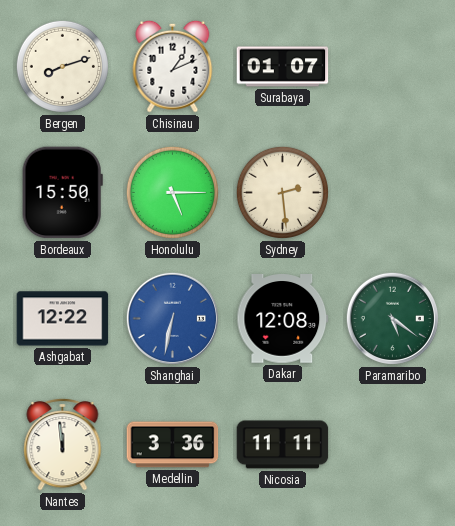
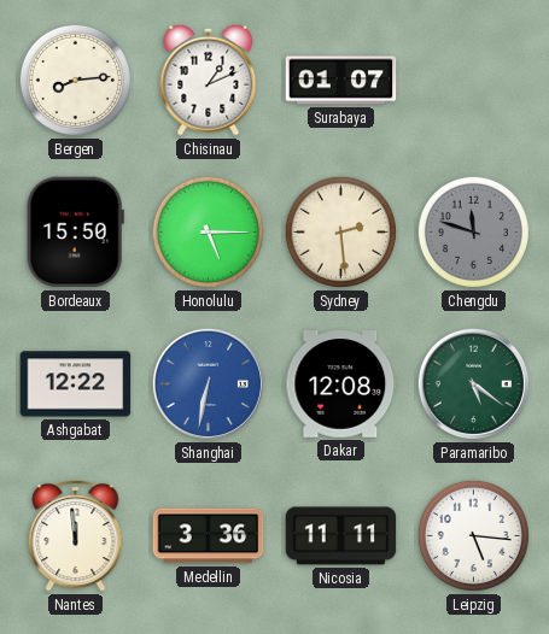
Bergen: 8:12 -> 8:14 (75, 80)
Chengdu: none -> 11:48 (473, 231)
Leipzig: none -> 5:16 (473, 535)
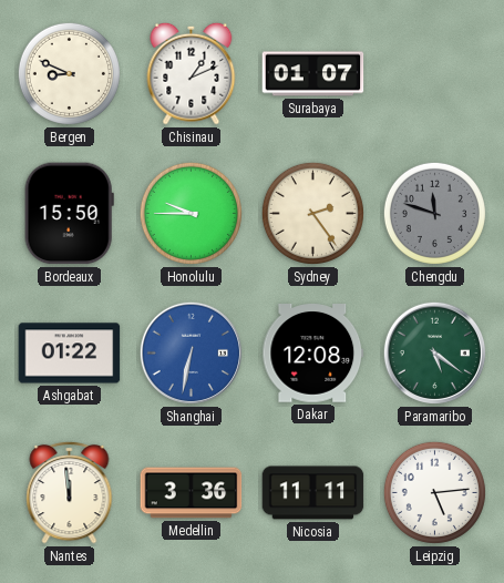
Bergen: 8:14 -> 8:49 (69, 73)
Honolulu: 5:15 -> 9:45 (191, 213)
Sydney: 2:29 -> 2:24 (312, 213)
Ashgabat: 12:22 -> 01:22 (70, 354)
Leipzig: 5:16 -> 5:14 (434, 492)
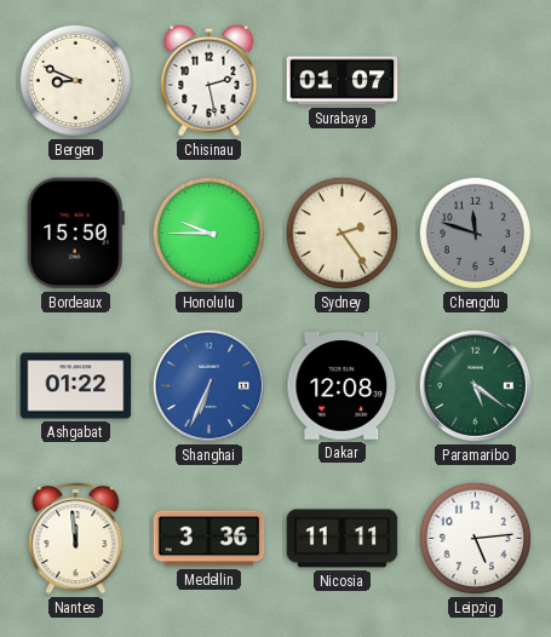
Chisinau: 1:11 -> 2:28 (210, 80)
Shanghai: 6:32 -> 6:34 (208, 385)
